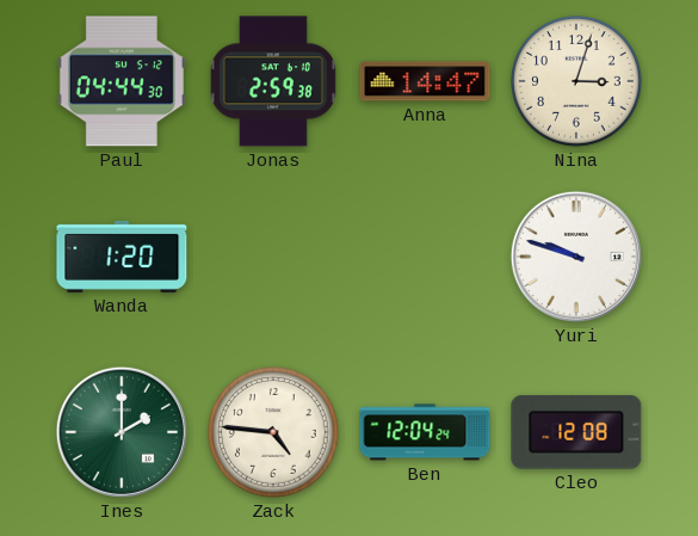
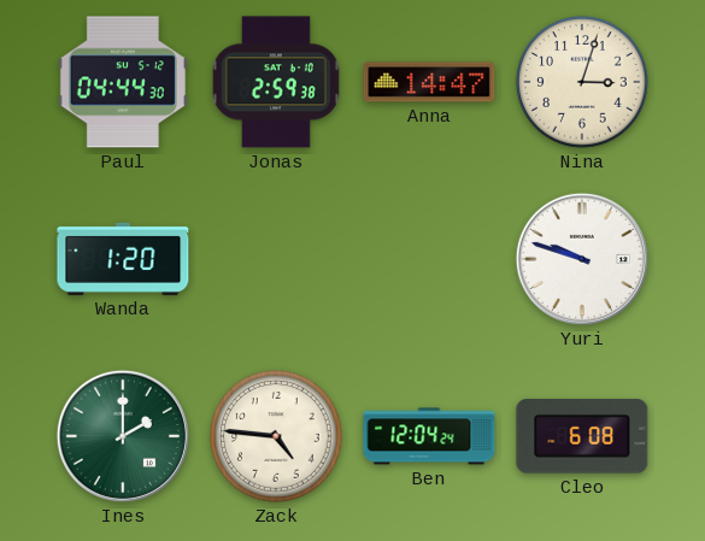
Cleo: 12:08 -> 6:08 (582, 436)
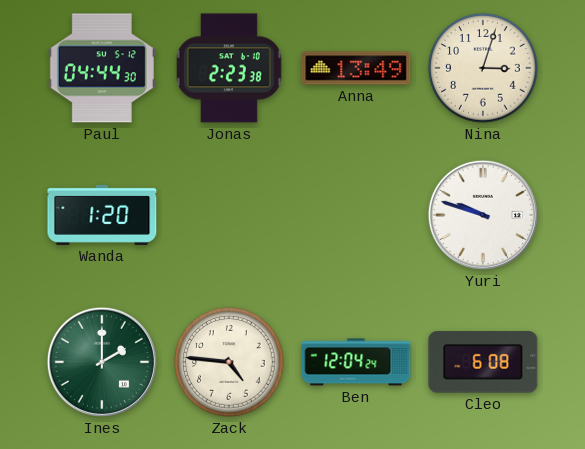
Jonas: 2:59 -> 2:23 (229, 68)
Anna: 14:47 -> 13:49 (356, 68)
